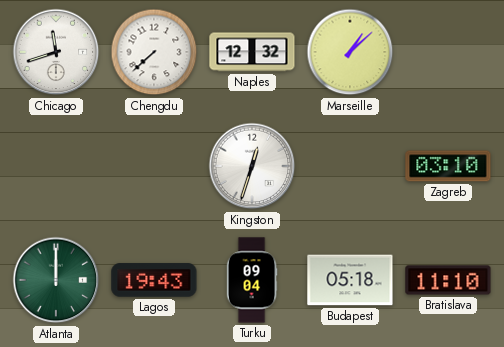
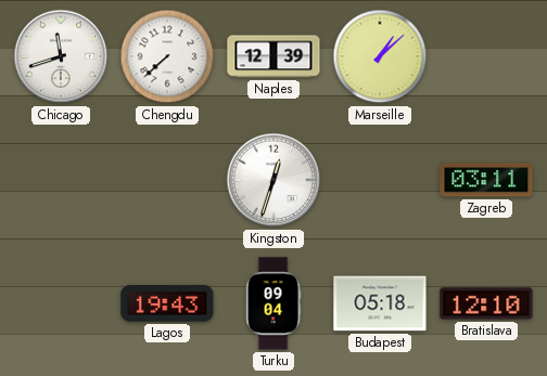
Naples: 12:32 -> 12:39 (273, 56)
Zagreb: 03:10 -> 03:11 (486, 180)
Atlanta: 12:00 -> none (56, 280)
Bratislava: 11:10 -> 12:10 (486, 303)
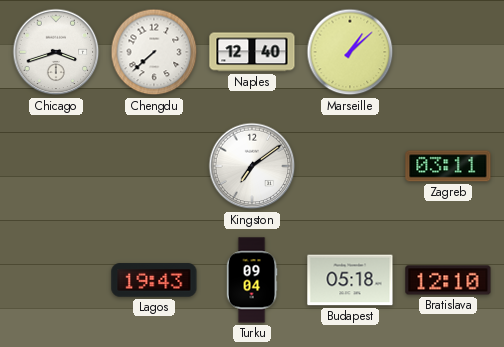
Chicago: 11:42 -> 3:42 (56, 52)
Naples: 12:39 -> 12:40 (252, 52)
Kingston: 12:33 -> 7:09 (252, 166)
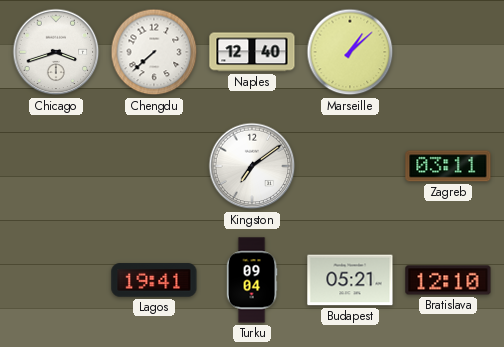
Lagos: 19:43 -> 19:41 (154, 280)
Budapest: 05:18 -> 05:21 (350, 280)
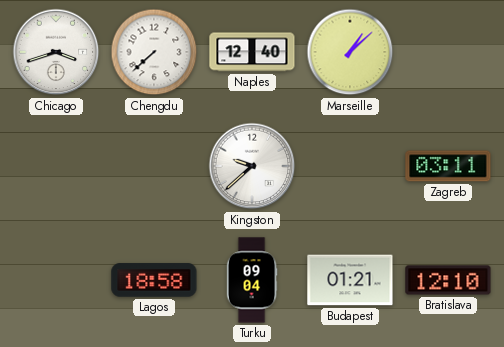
Kingston: 7:09 -> 9:38 (252, 166)
Lagos: 19:41 -> 18:58 (154, 280)
Budapest: 05:21 -> 01:21 (350, 280)
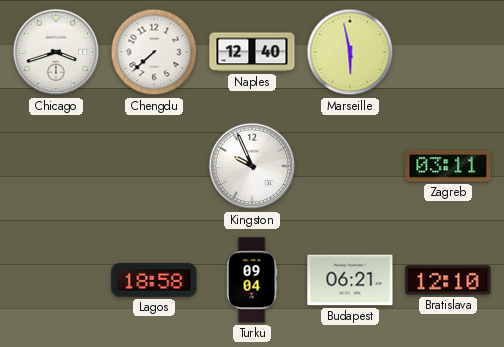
Marseille: 1:08 -> 5:58 (350, 52)
Kingston: 9:38 -> 9:56 (252, 166)
Budapest: 01:21 -> 06:21 (350, 280)
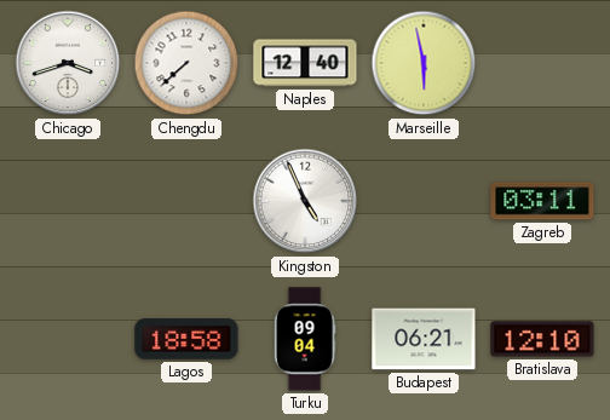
Kingston: 9:56 -> 4:56 (305, 201)
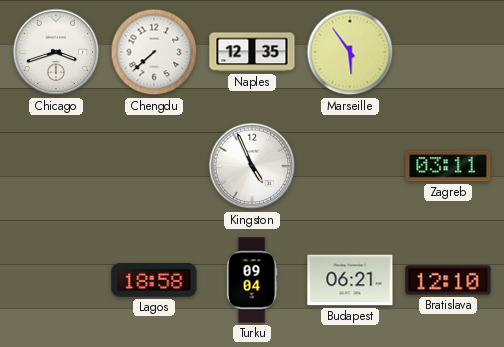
Naples: 12:40 -> 12:35 (252, 52)
Marseille: 5:58 -> 5:54 (350, 52)
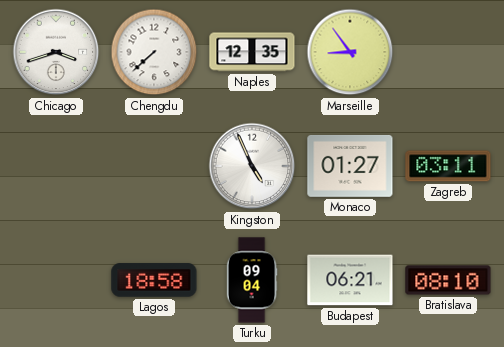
Marseille: 5:54 -> 8:54 (350, 52)
Monaco: none -> 01:27 (350, 166)
Bratislava: 12:10 -> 08:10 (448, 280)
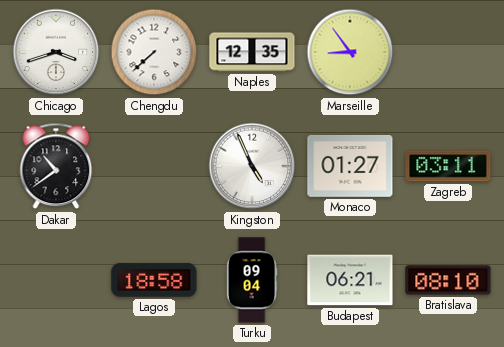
Dakar: none -> 10:39 (56, 166)
